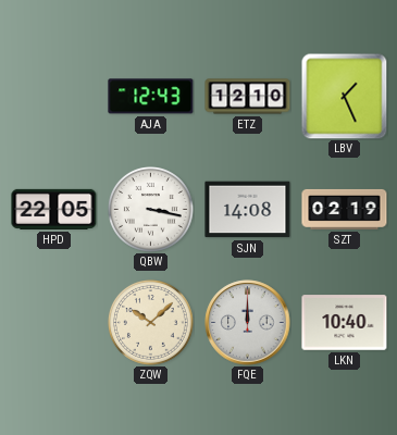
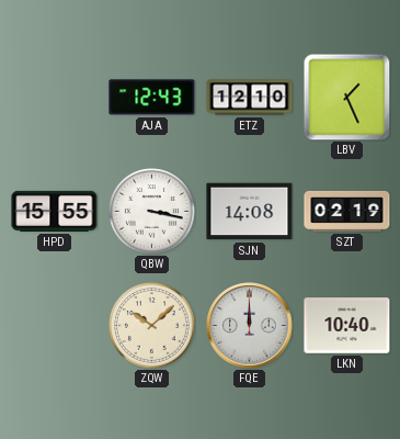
HPD: 22:05 -> 15:55 (55, 211)
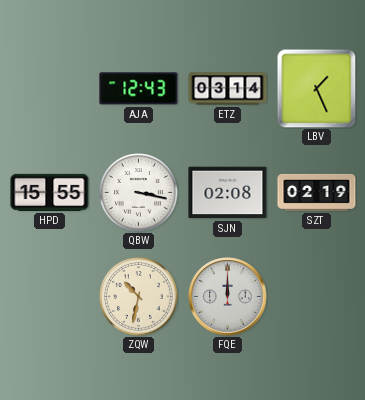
ETZ: 12:10 -> 03:14 (228, 89)
SJN: 14:08 -> 02:08 (228, 193)
ZQW: 10:08 -> 10:32 (139, 297)
LKN: 10:40 -> none (347, 326)
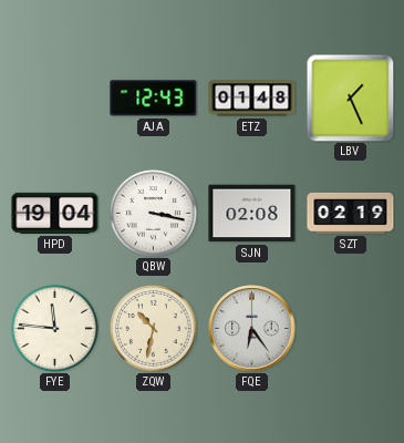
ETZ: 03:14 -> 01:48 (252, 99)
HPD: 15:55 -> 19:04 (55, 213)
FYE: none -> 11:46 (55, 329)
FQE: 12:00 -> 6:24 (252, 329)
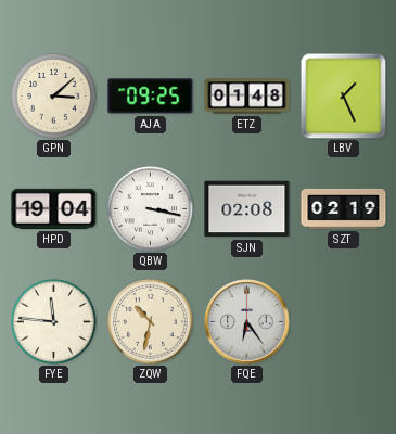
GPN: none -> 3:08 (54, 97)
AJA: 12:43 -> 09:25 (151, 97)
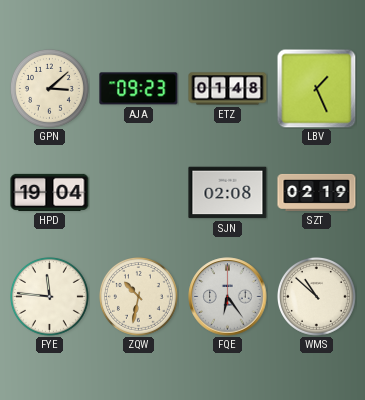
AJA: 09:25 -> 09:23 (139, 89)
QBW: 3:17 -> none (151, 209)
WMS: none -> 10:52 (317, 297)
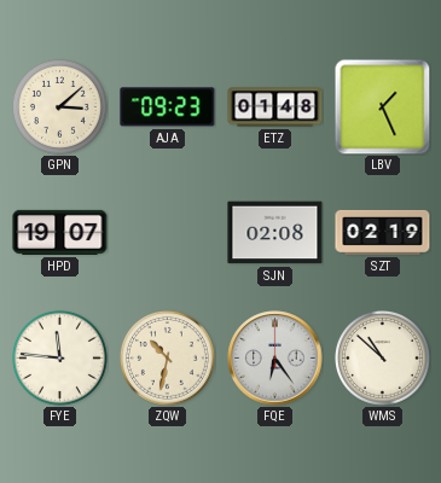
HPD: 19:04 -> 19:07 (60, 232)
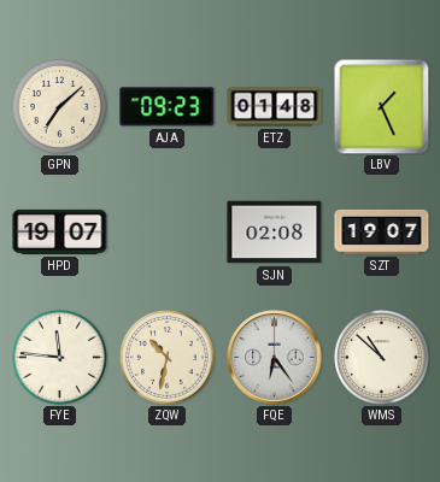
GPN: 3:08 -> 7:08 (60, 107)
SZT: 02:19 -> 19:07 (382, 231)
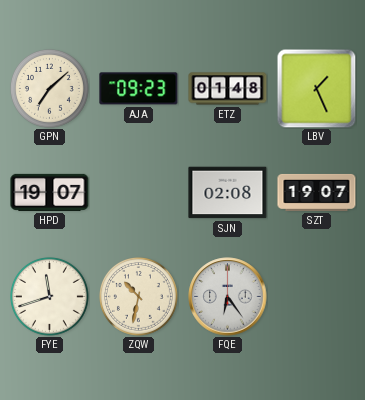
FYE: 11:46 -> 11:42 (50, 297)
WMS: 10:52 -> none (382, 358)
